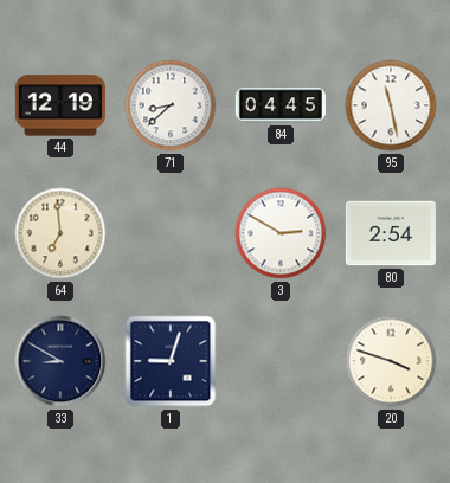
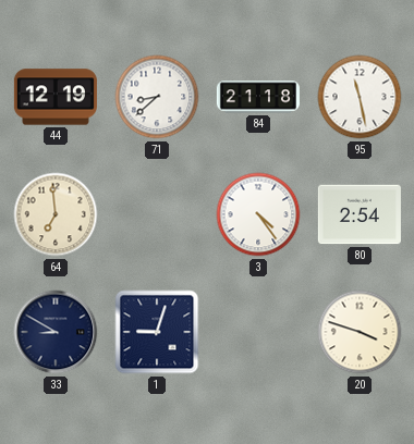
84: 04:45 -> 21:18 (258, 97)
3: 2:50 -> 4:24 (258, 214)
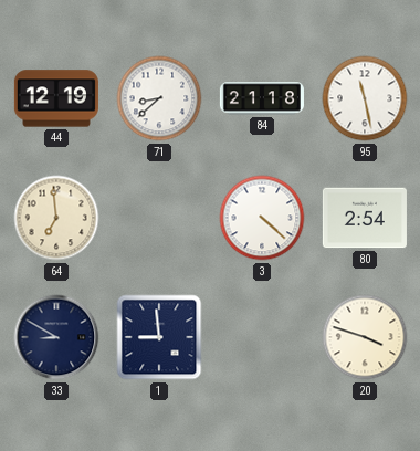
3: 4:24 -> 4:22 (262, 218)
1: 9:03 -> 8:59 (159, 337)
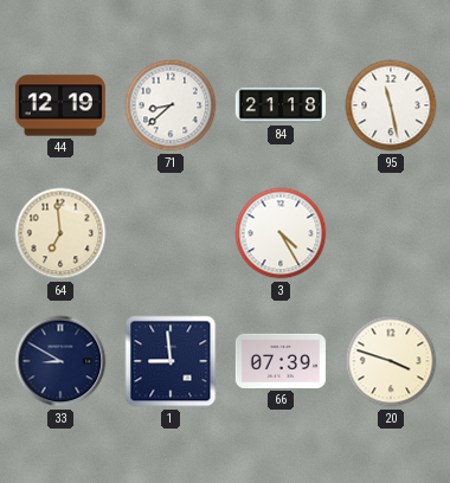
3: 4:22 -> 4:25 (281, 233)
80: 2:54 -> none (365, 218)
66: none -> 07:39 (281, 361)
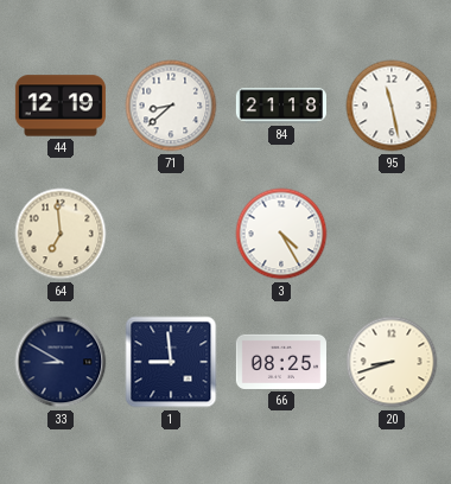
66: 07:39 -> 08:25 (281, 362)
20: 3:48 -> 8:42 (392, 362)
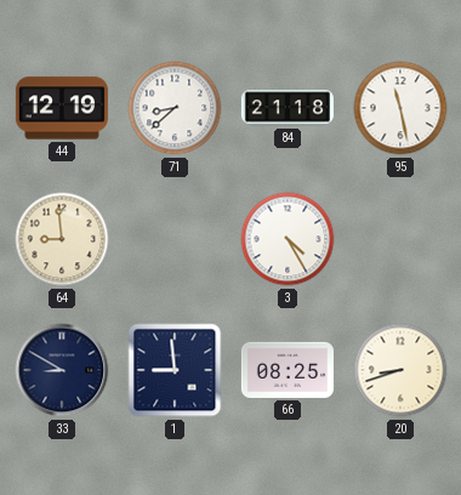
64: 6:59 -> 8:59 (62, 239)
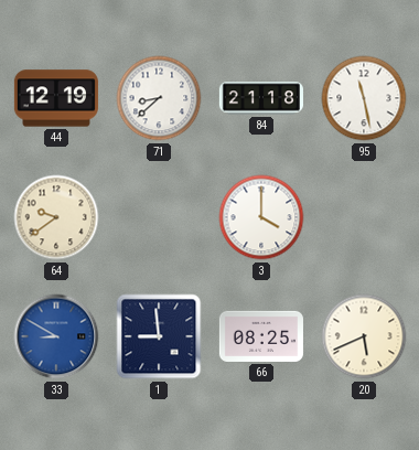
64: 8:59 -> 9:39 (56, 217)
3: 4:25 -> 4:00 (261, 217)
33 dial: navy -> blue (56, 336)
20: 8:42 -> 5:41 (364, 336)
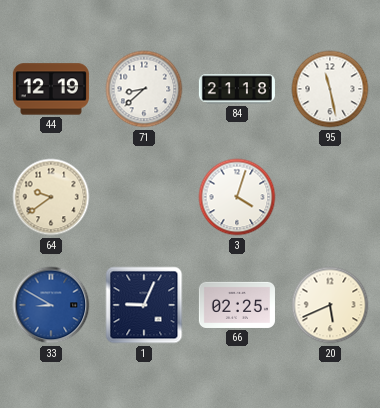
3: 4:00 -> 4:03 (237, 197)
1: 8:59 -> 9:04 (144, 305)
66: 08:25 -> 02:25 (237, 305)
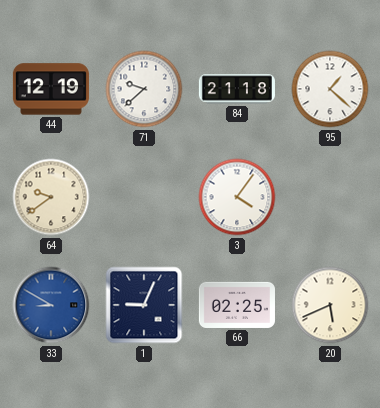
71: 8:38 -> 9:38 (144, 89)
95: 11:28 -> 1:22 (330, 89)
3: 4:03 -> 4:06 (237, 197)
